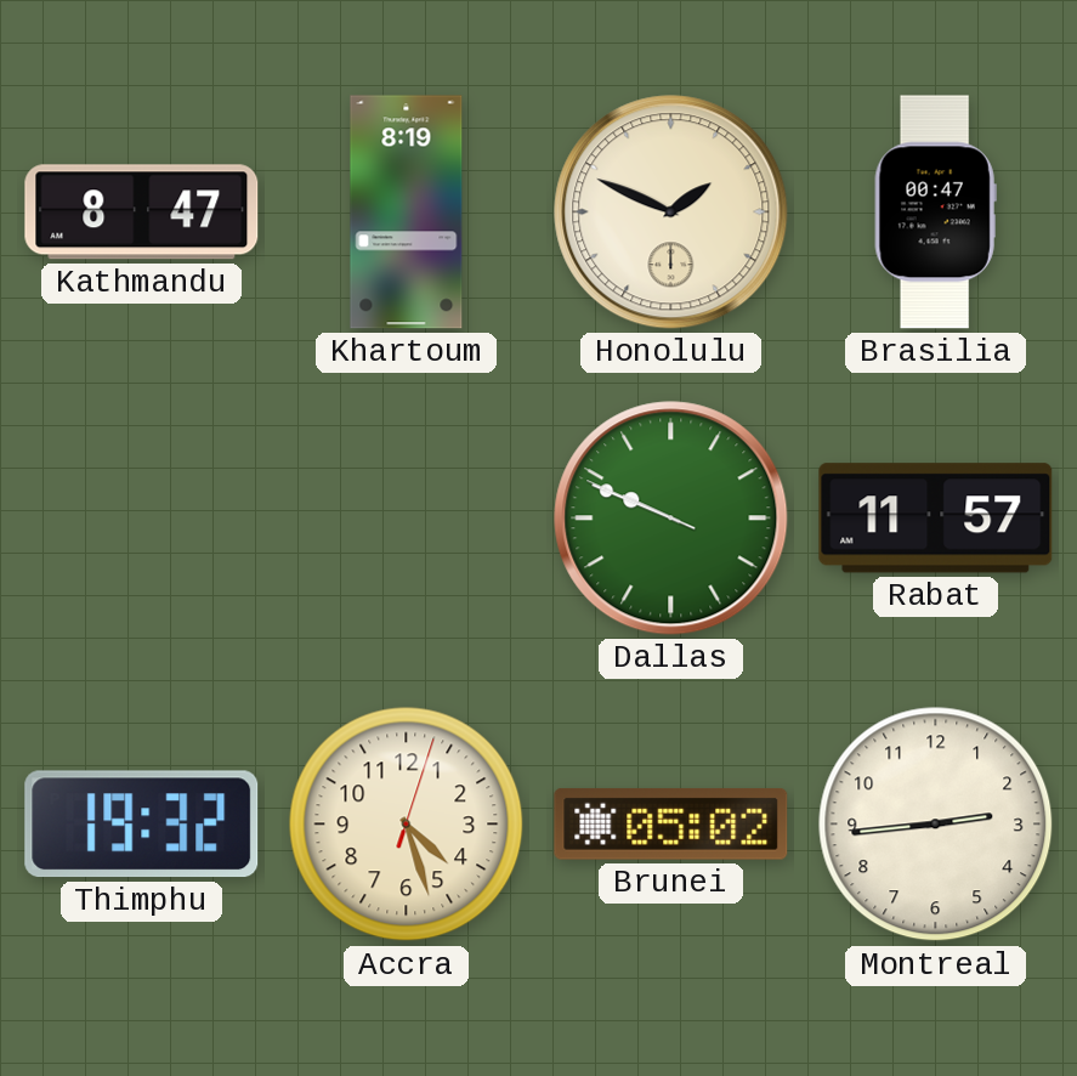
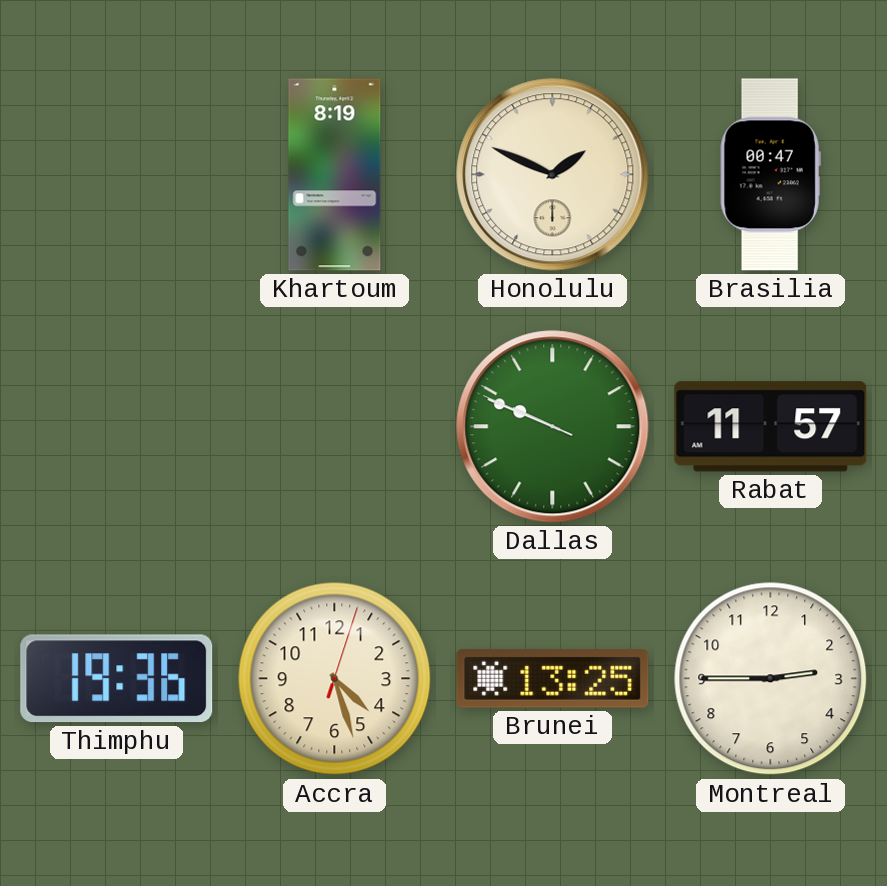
Kathmandu: 8:47 -> none (142, 213)
Thimphu: 19:32 -> 19:36 (117, 679)
Brunei: 05:02 -> 13:25 (553, 678)
Montreal: 2:44 -> 2:45 (771, 679)
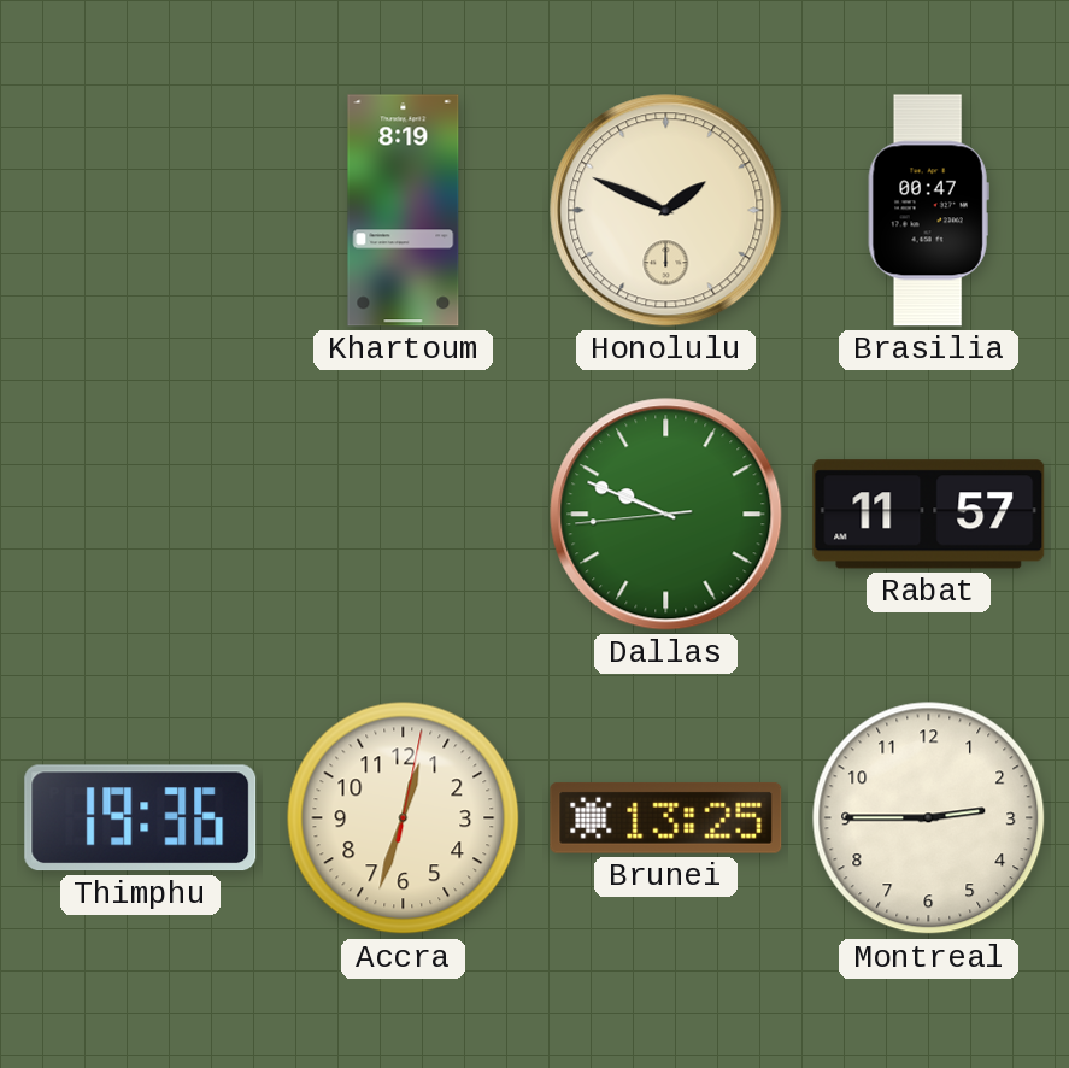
Dallas: 9:48:49 -> 9:48:44 (666, 515)
Accra: 4:27 -> 12:33 (404, 818)
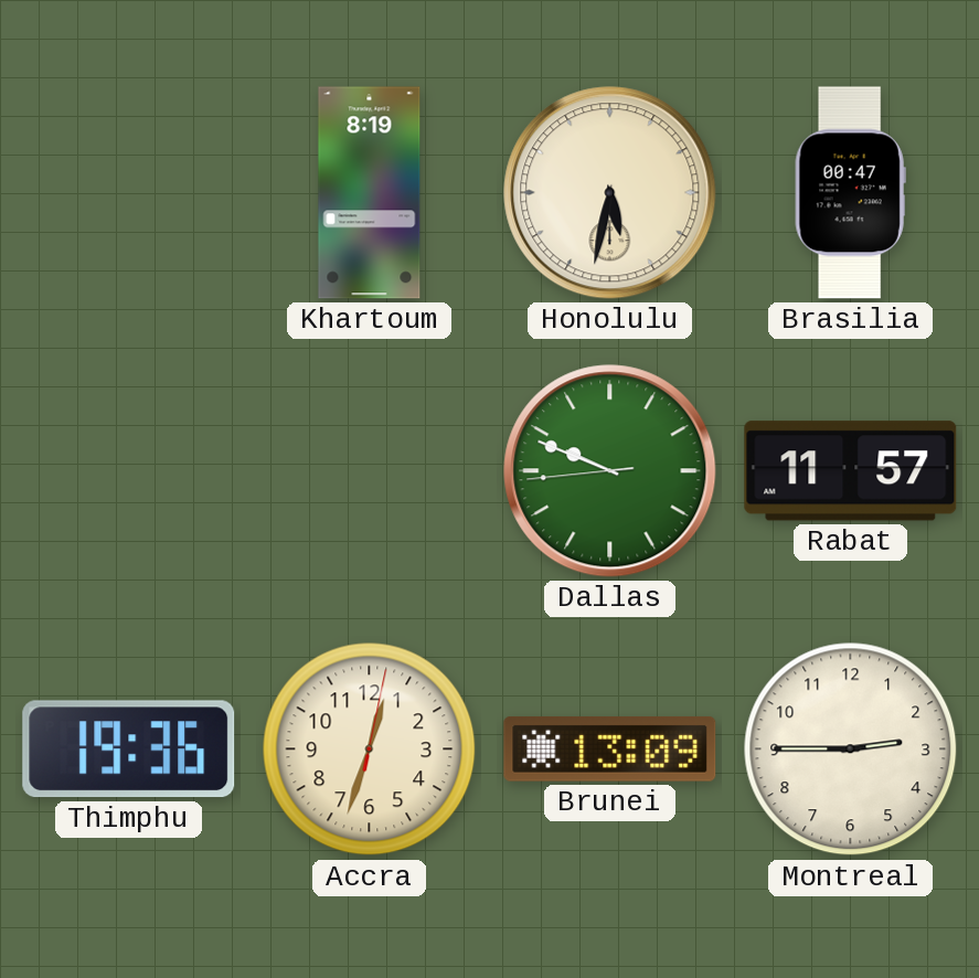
Honolulu: 1:49 -> 5:32 (610, 193)
Brunei: 13:25 -> 13:09 (610, 748)
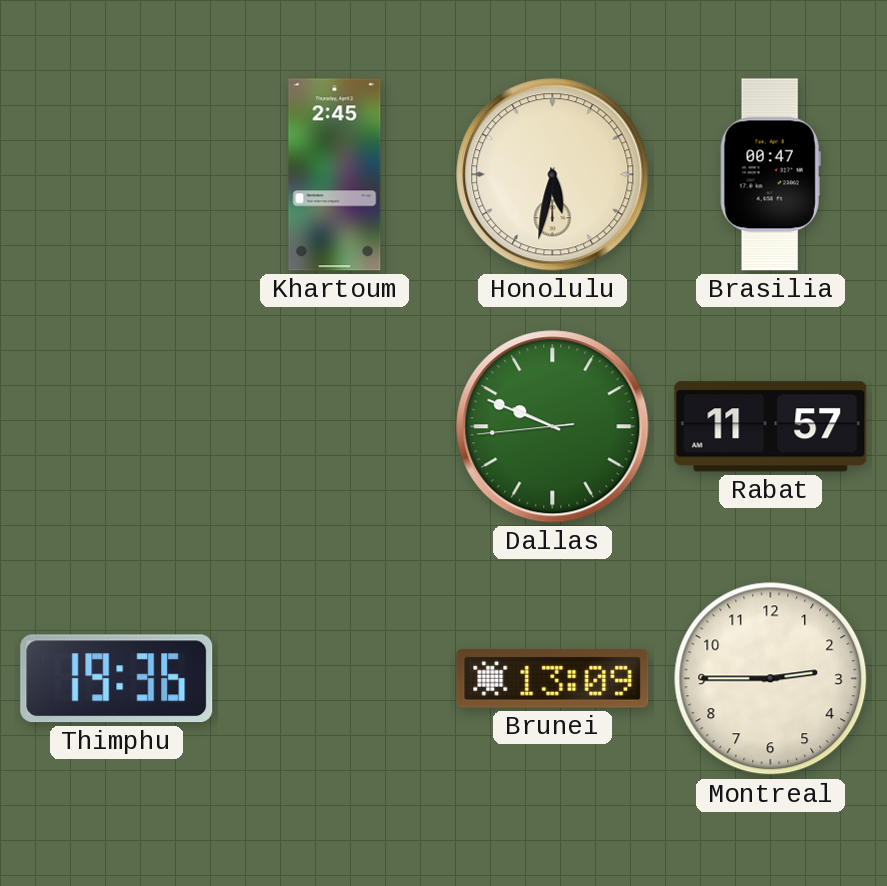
Khartoum: 8:19 -> 2:45 (335, 175)
Accra: 12:33 -> none (370, 750)
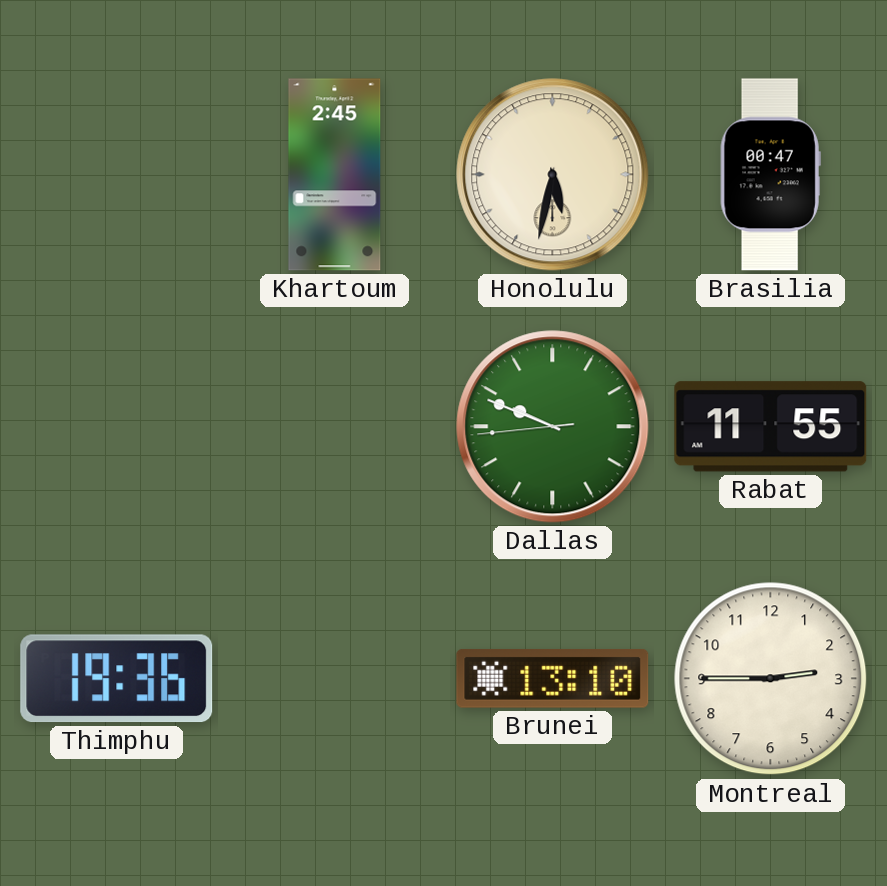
Rabat: 11:57 -> 11:55 (771, 427)
Brunei: 13:09 -> 13:10 (553, 678)
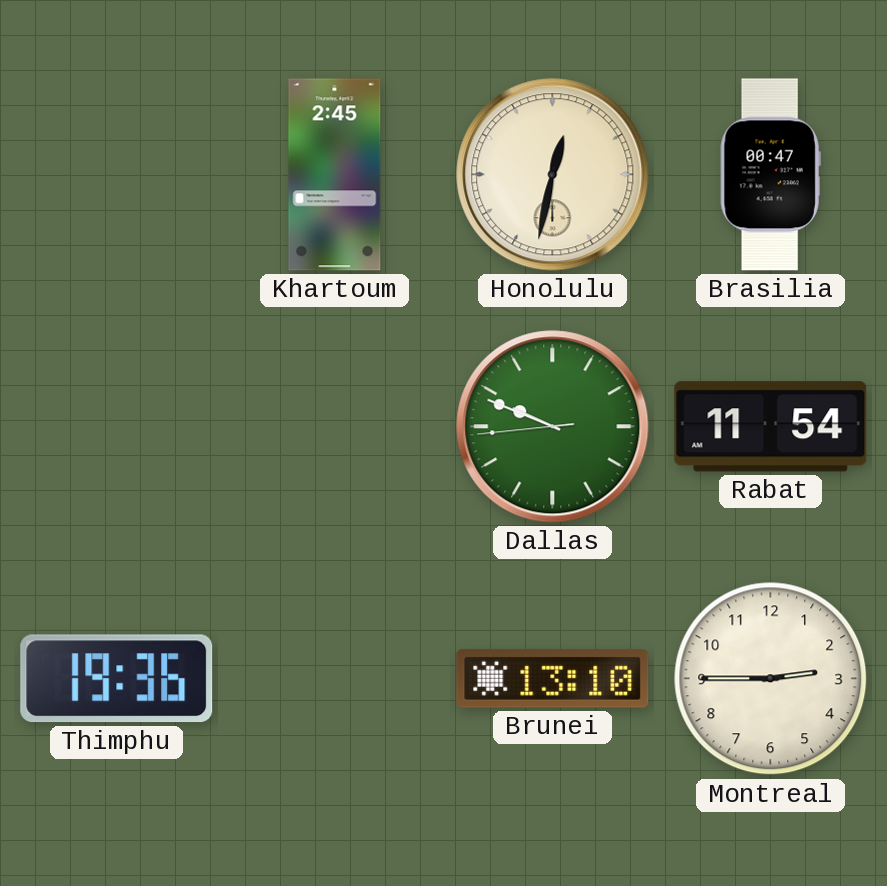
Honolulu: 5:32 -> 12:32 (553, 175)
Rabat: 11:55 -> 11:54 (771, 427)
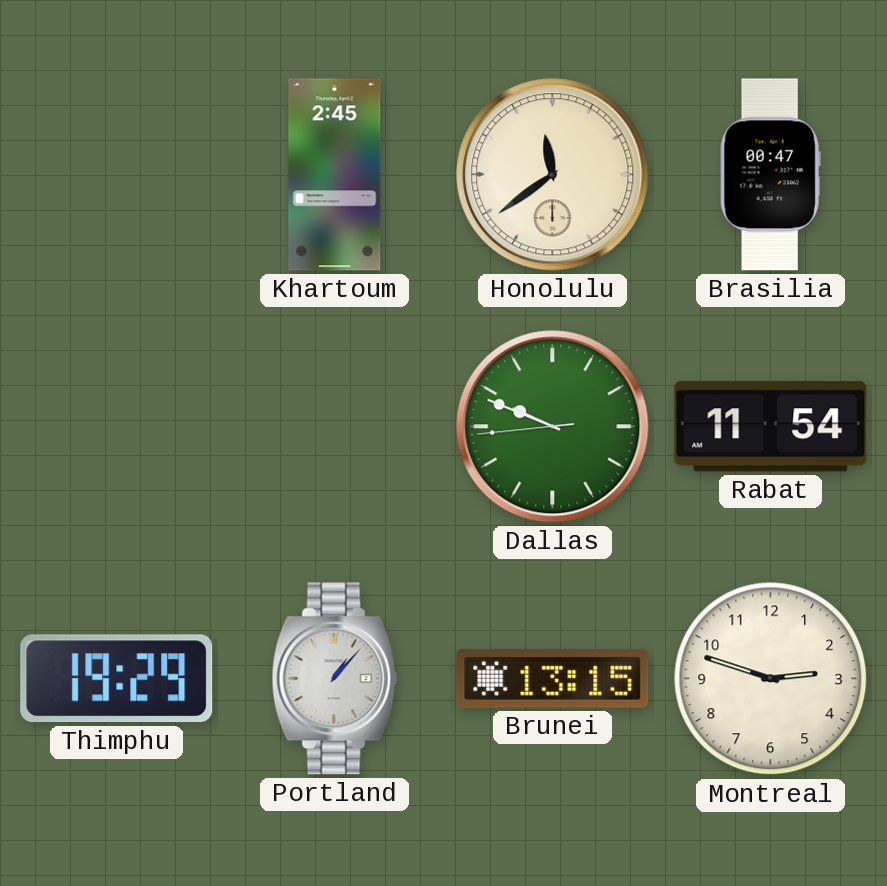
Honolulu: 12:32 -> 11:39 (553, 175)
Thimphu: 19:36 -> 19:29 (117, 679)
Portland: none -> 1:07 (334, 679)
Brunei: 13:10 -> 13:15 (553, 678)
Montreal: 2:45 -> 2:48 (771, 679)
